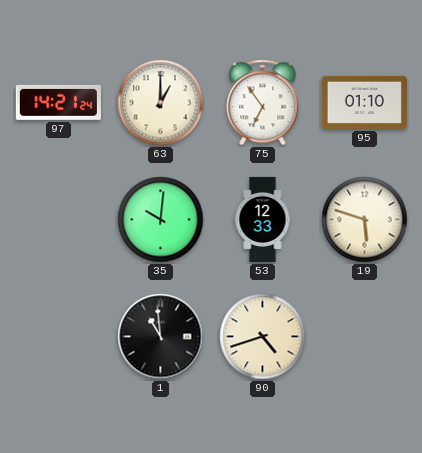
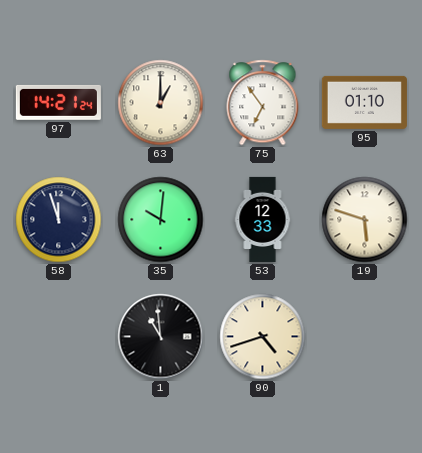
58: none -> 11:57 (59, 220)
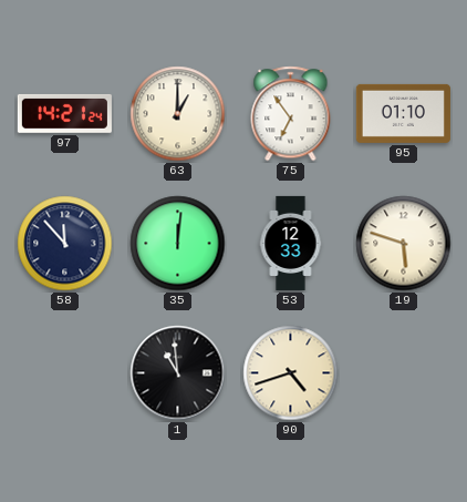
58: 11:57 -> 11:53 (65, 244)
35: 10:01 -> 12:01 (178, 244)
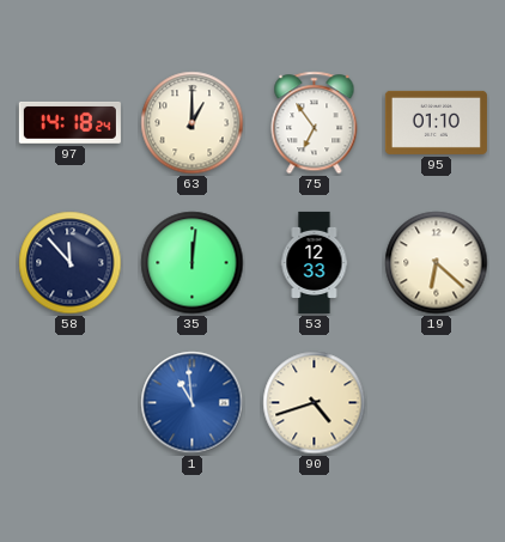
97: 14:21 -> 14:18 (69, 122)
19: 5:48 -> 6:22 (437, 263)
1 dial: black -> blue (193, 403)
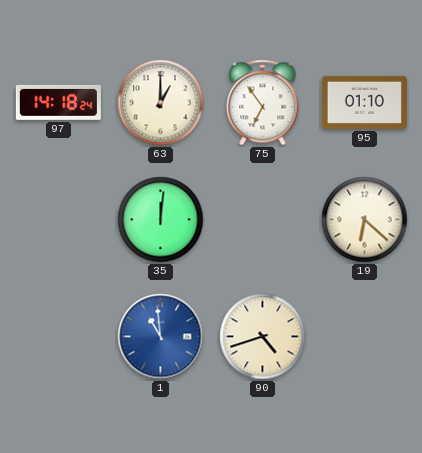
58: 11:53 -> none (71, 263)
53: 12:33 -> none (315, 262)
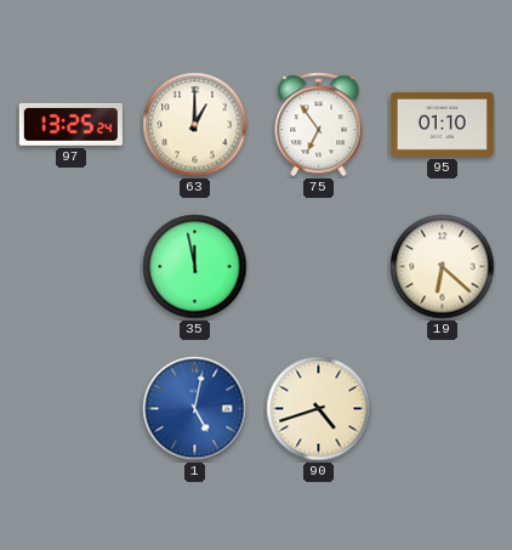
97: 14:18 -> 13:25 (70, 124)
35: 12:01 -> 11:58 (195, 267)
1: 10:59 -> 5:02 (195, 409)
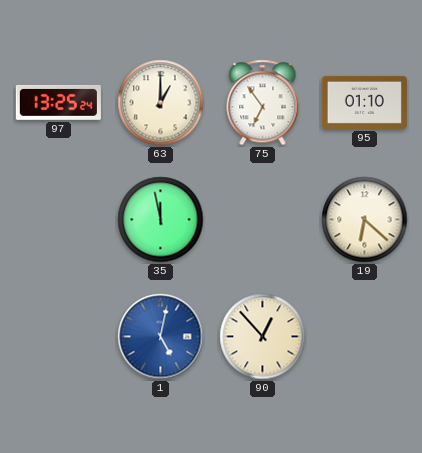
90: 4:42 -> 12:53 (263, 337)
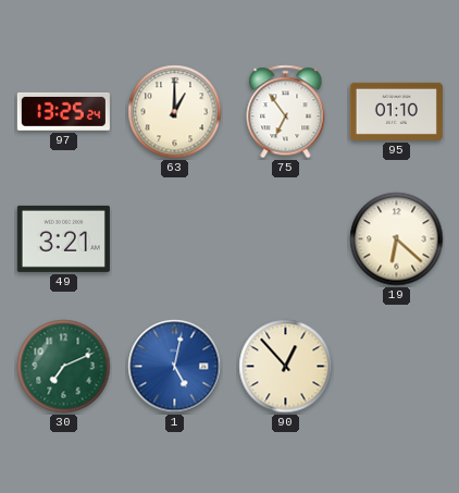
49: none -> 3:21 (63, 238)
35: 11:58 -> none (161, 220)
30: none -> 7:11 (64, 367)
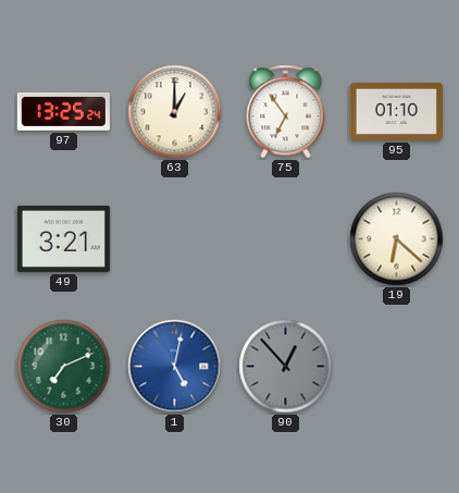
90 dial: cream -> grey (286, 367)
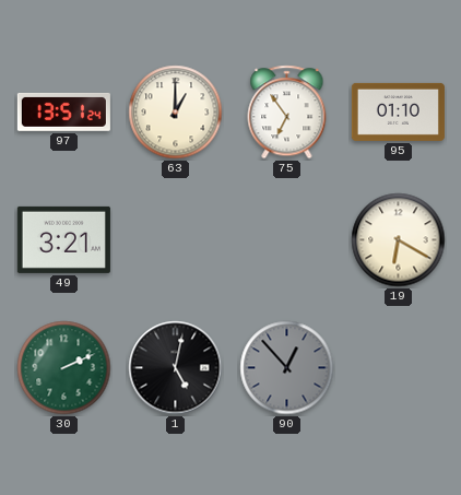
97: 13:25 -> 13:51 (63, 111)
19: 6:22 -> 6:20 (399, 240)
30: 7:11 -> 2:11 (64, 368)
1 dial: blue -> black (176, 368)
